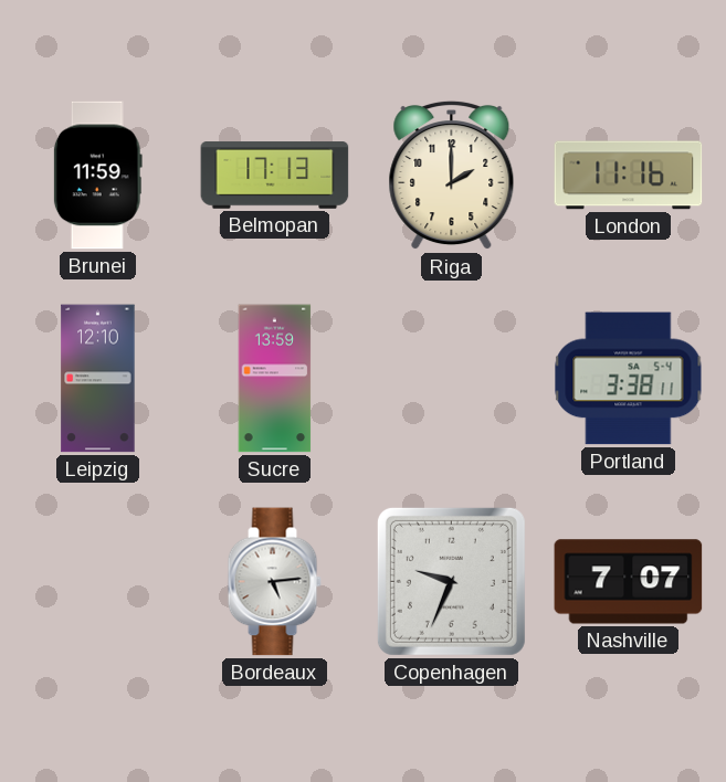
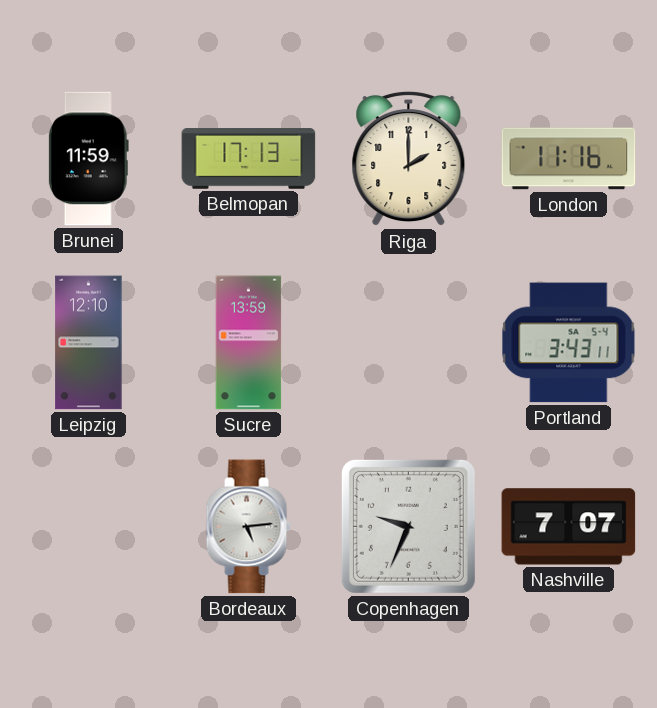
Portland: 3:38 -> 3:43 (569, 343)
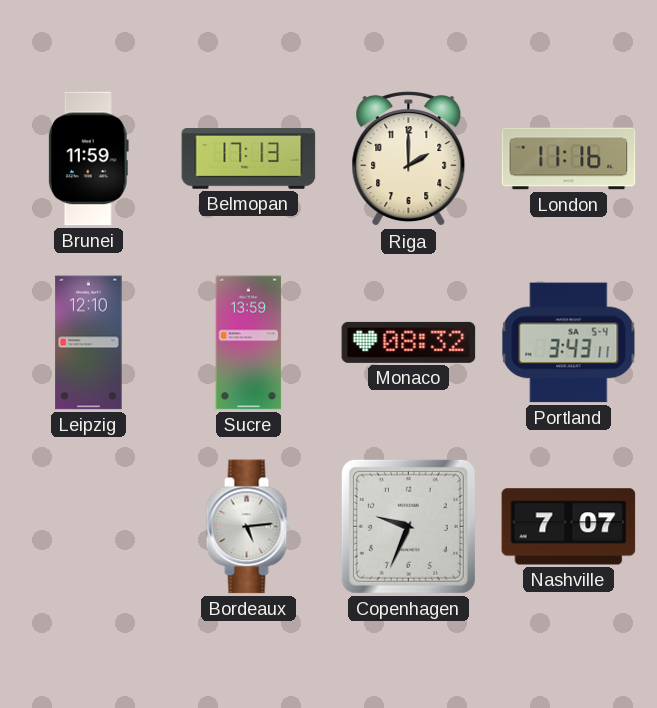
Monaco: none -> 08:32 (409, 342)
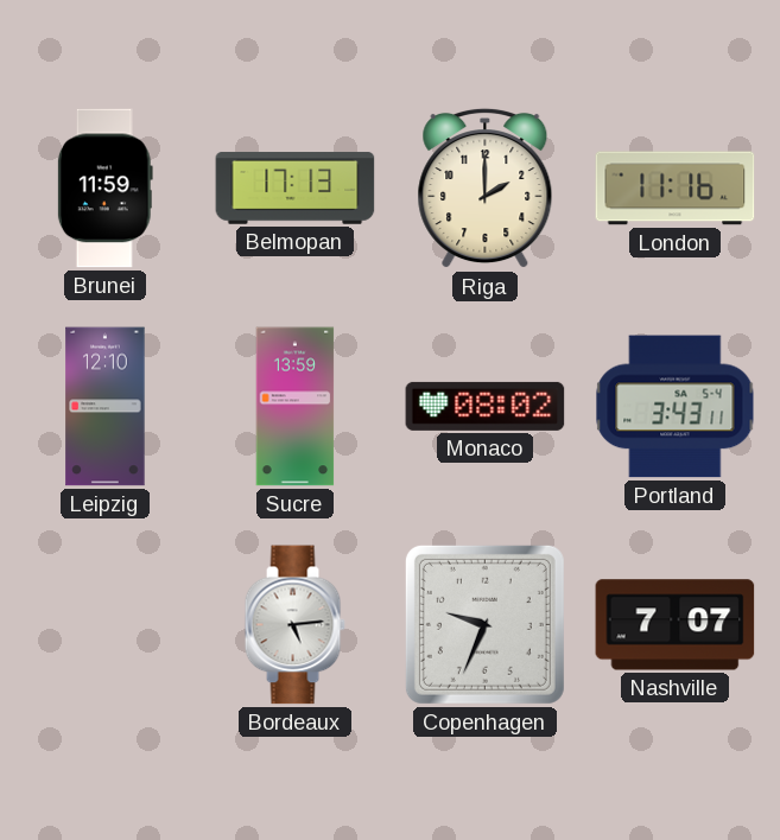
Monaco: 08:32 -> 08:02 (486, 406)
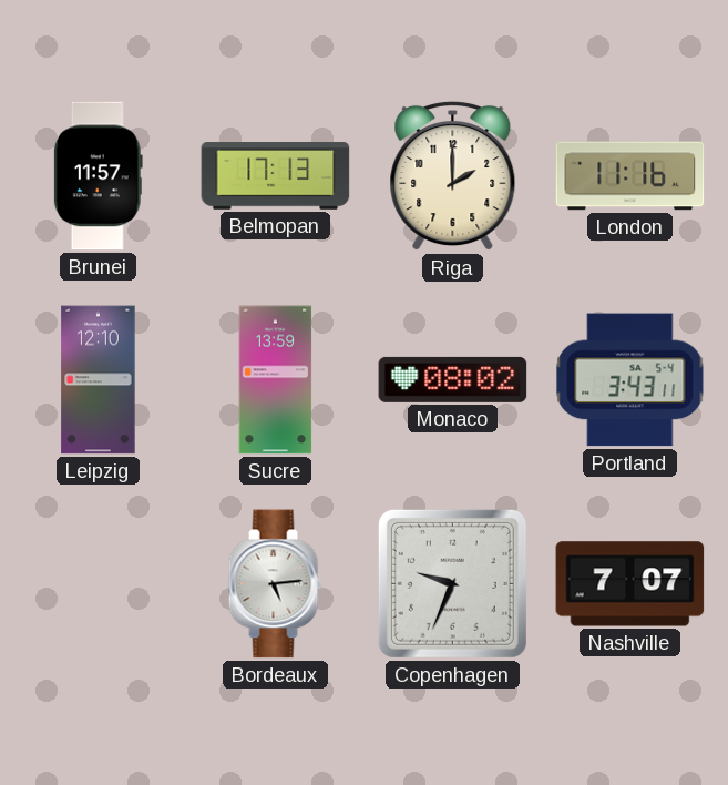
Brunei: 11:59 -> 11:57 (98, 176)
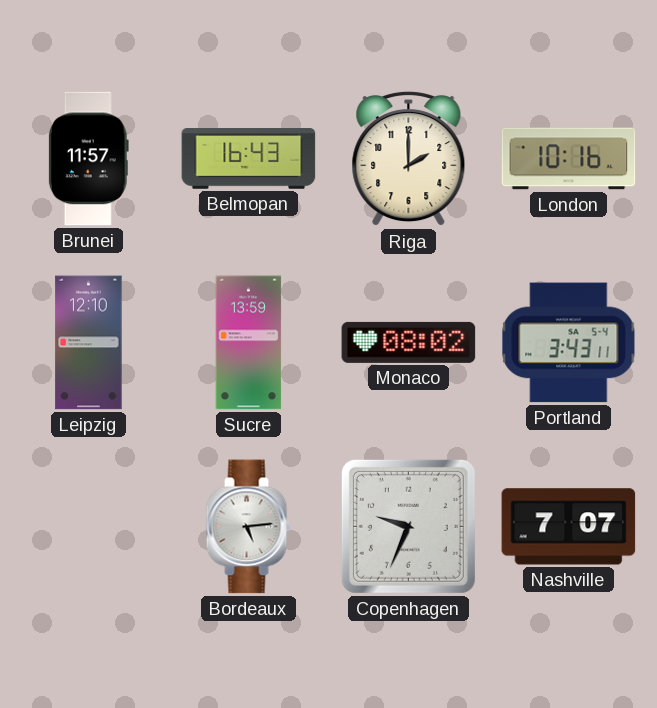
Belmopan: 17:13 -> 16:43 (249, 159)
London: 11:16 -> 10:16 (569, 159)
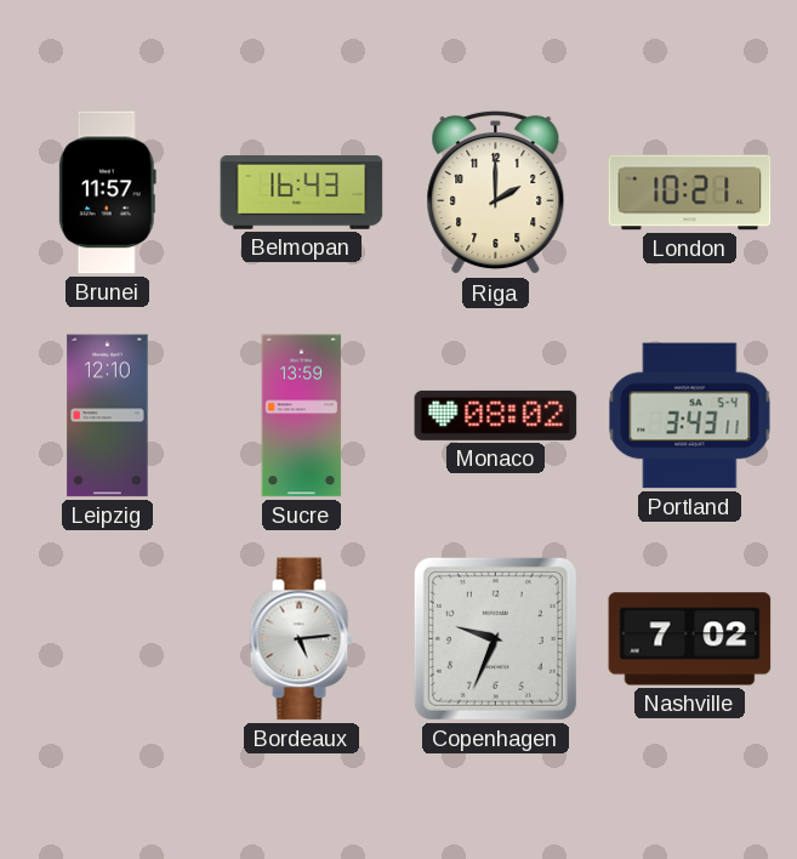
London: 10:16 -> 10:21 (690, 193)
Nashville: 7:07 -> 7:02 (690, 639)
